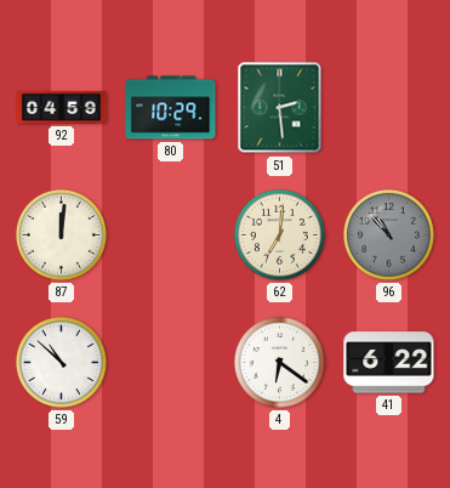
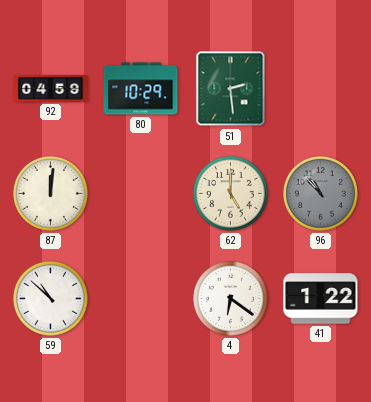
62: 7:01 -> 5:00 (231, 193)
41: 6:22 -> 1:22 (321, 299)
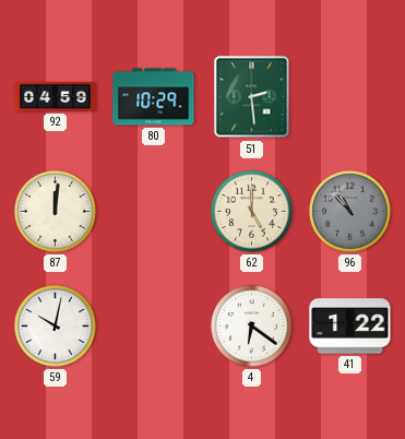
59: 10:52 -> 10:02 (56, 325)
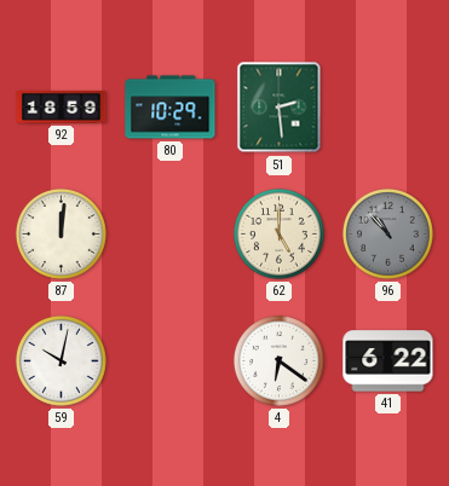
92: 04:59 -> 18:59 (62, 106)
41: 1:22 -> 6:22 (388, 361)
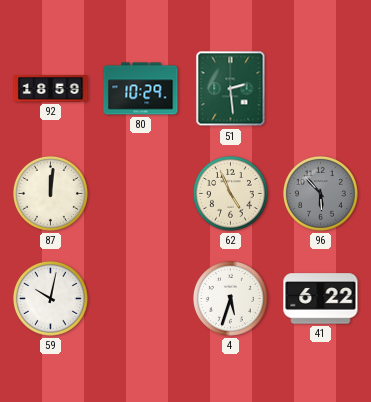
62: 5:00 -> 4:56 (231, 193)
96: 10:53 -> 5:53 (321, 193)
4: 6:21 -> 5:33 (231, 298)
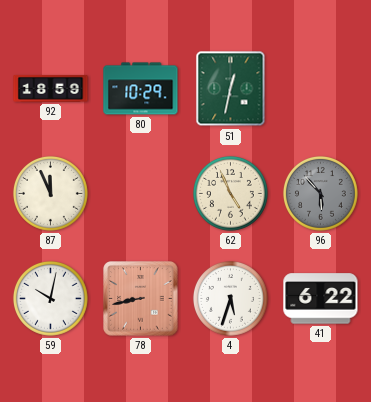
51: 2:29 -> 12:32 (231, 89)
87: 12:01 -> 11:56 (51, 193)
78: none -> 8:43 (141, 299)
